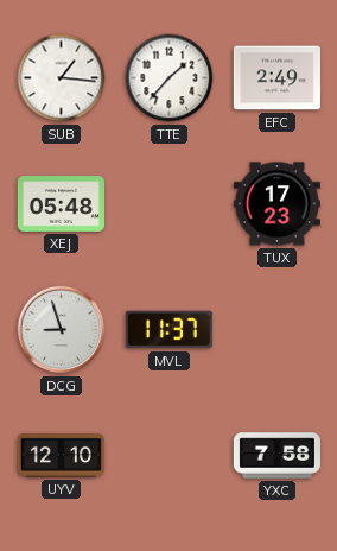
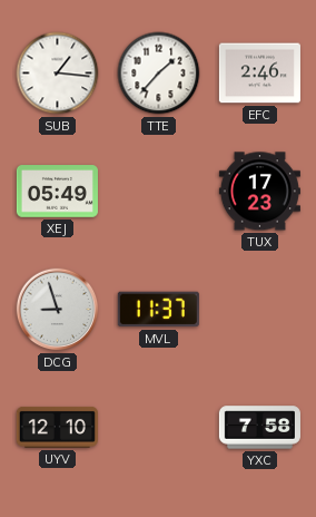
EFC: 2:49 -> 2:46 (259, 74)
XEJ: 05:48 -> 05:49 (57, 192)
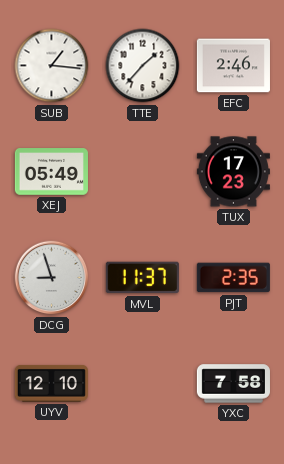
PJT: none -> 2:35 (233, 278)
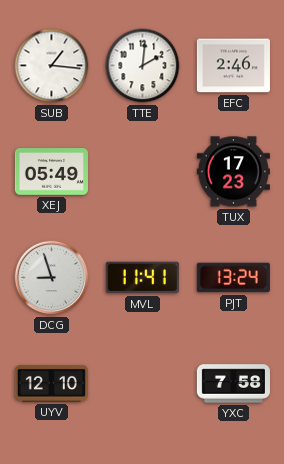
TTE: 1:37 -> 2:01 (143, 66)
MVL: 11:37 -> 11:41 (142, 278)
PJT: 2:35 -> 13:24 (233, 278)
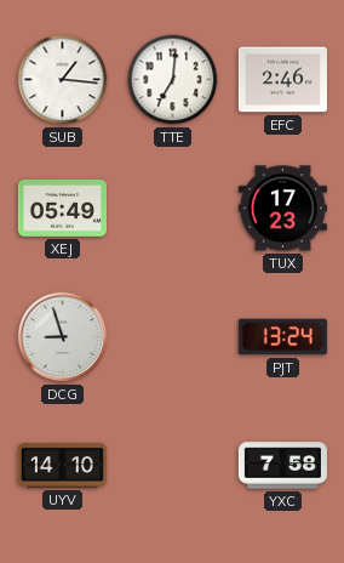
TTE: 2:01 -> 7:01 (173, 80)
MVL: 11:41 -> none (142, 278)
UYV: 12:10 -> 14:10 (62, 465)
